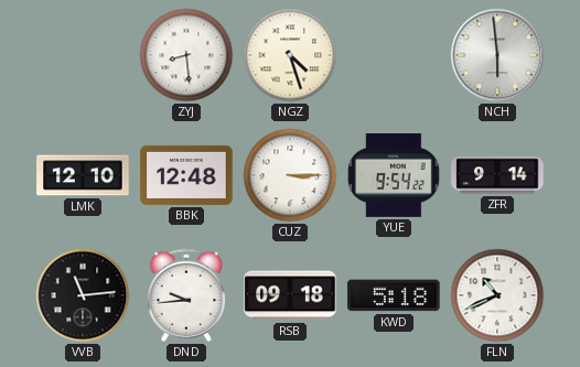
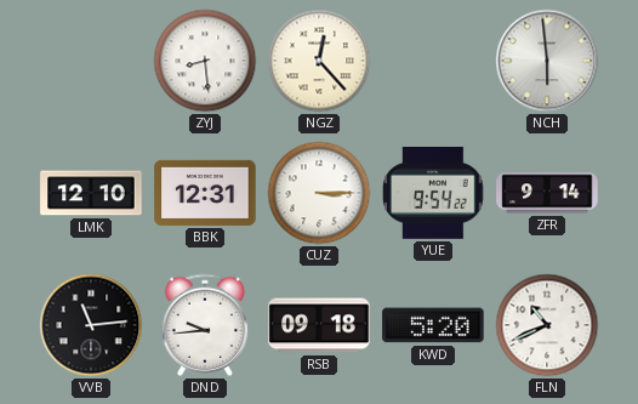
NGZ: 4:27 -> 12:23 (319, 61)
BBK: 12:48 -> 12:31 (205, 193)
KWD: 5:18 -> 5:20 (433, 325)
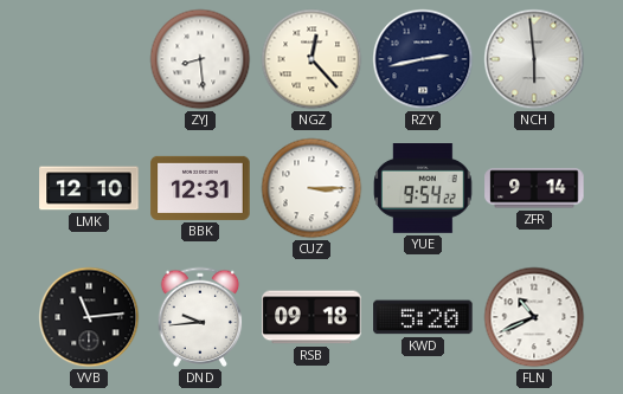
RZY: none -> 2:43 (423, 59)
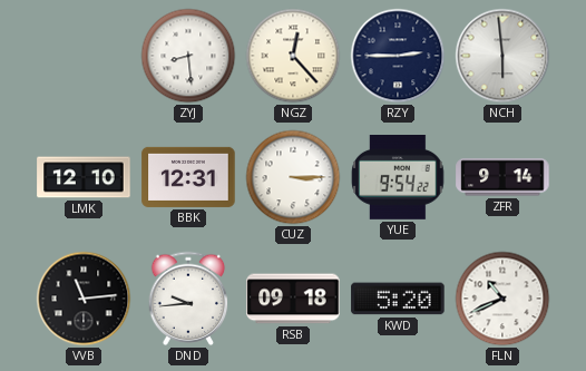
RZY: 2:43 -> 2:45 (398, 56)
